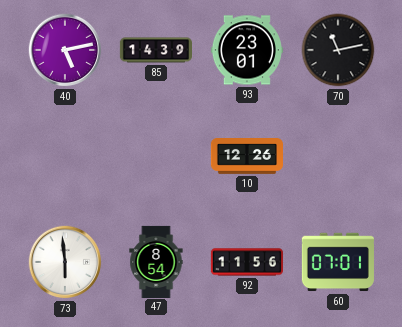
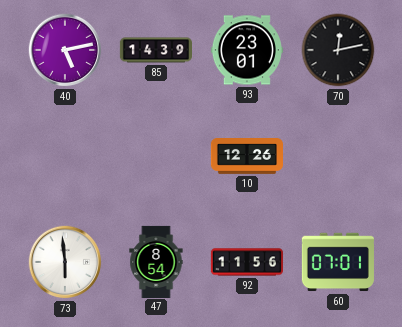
70: 11:13 -> 12:13 (338, 50)
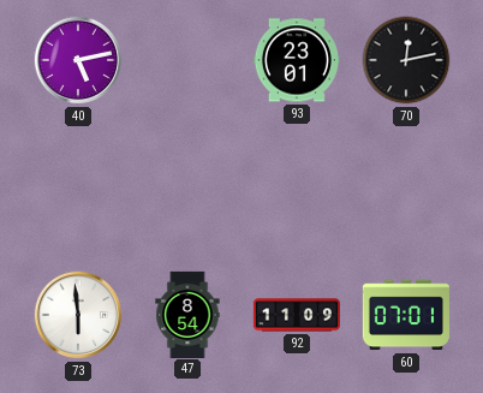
85: 14:39 -> none (155, 50)
10: 12:26 -> none (246, 157)
92: 11:56 -> 11:09 (297, 315)
